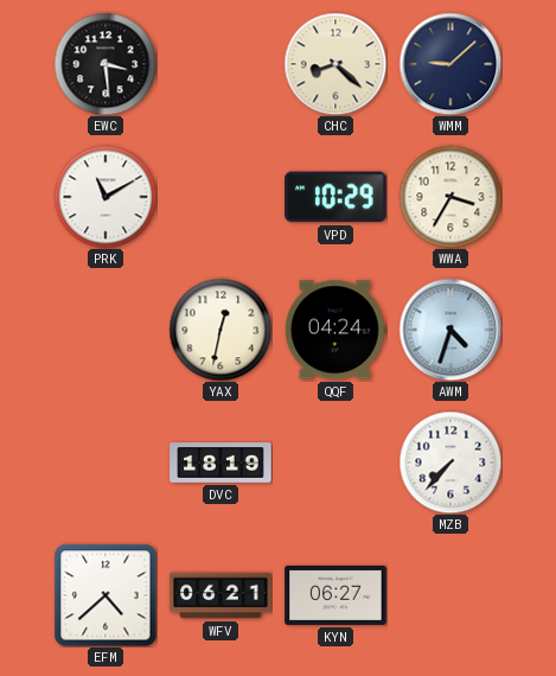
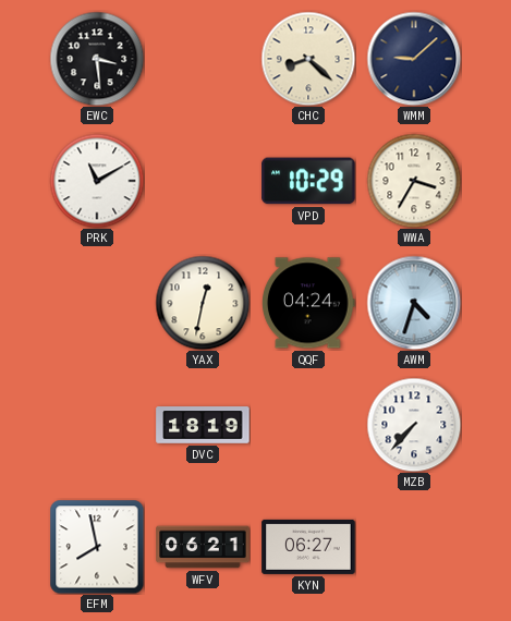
EFM: 4:38 -> 7:58 (97, 547)
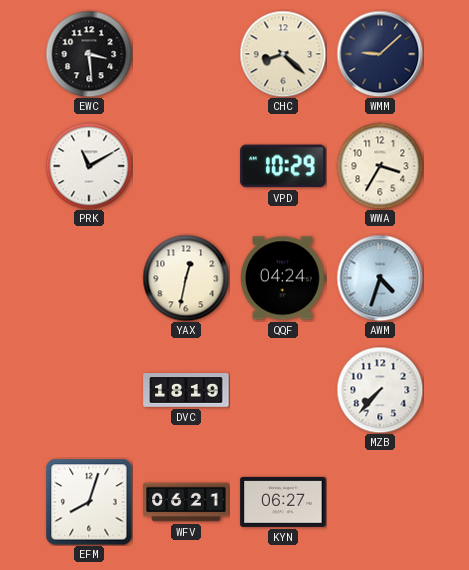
EFM: 7:58 -> 8:03 (89, 502)
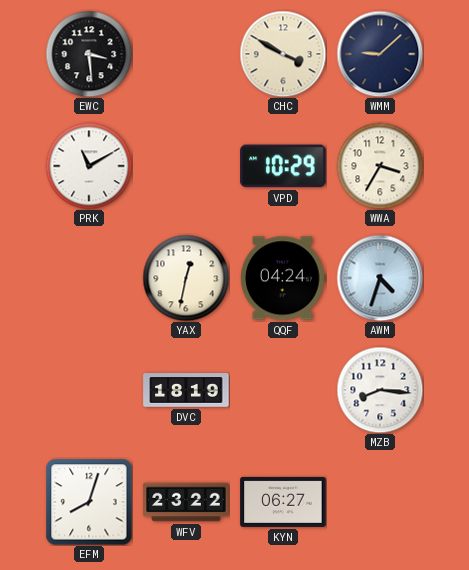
CHC: 8:22 -> 3:50 (283, 54)
MZB: 7:37 -> 8:16 (380, 390)
WFV: 06:21 -> 23:22 (186, 502)
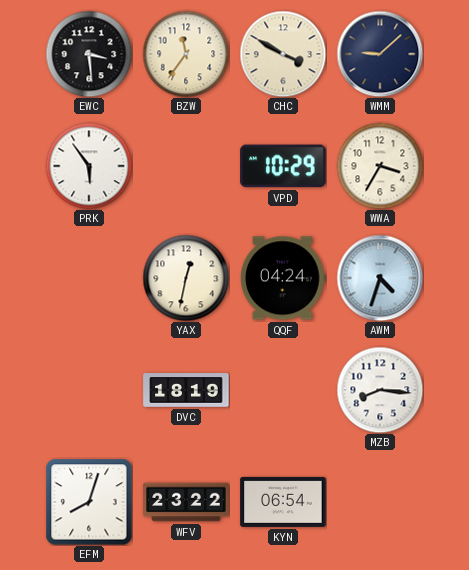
BZW: none -> 11:36 (186, 54)
PRK: 11:10 -> 5:54 (89, 166)
KYN: 06:27 -> 06:54 (283, 502)
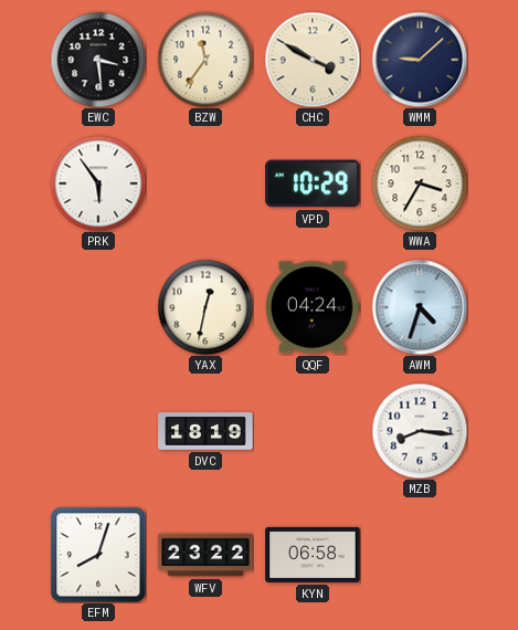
KYN: 06:54 -> 06:58 (313, 555)
